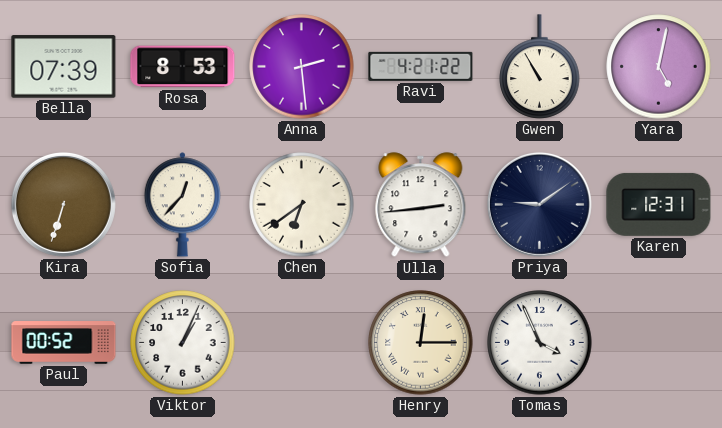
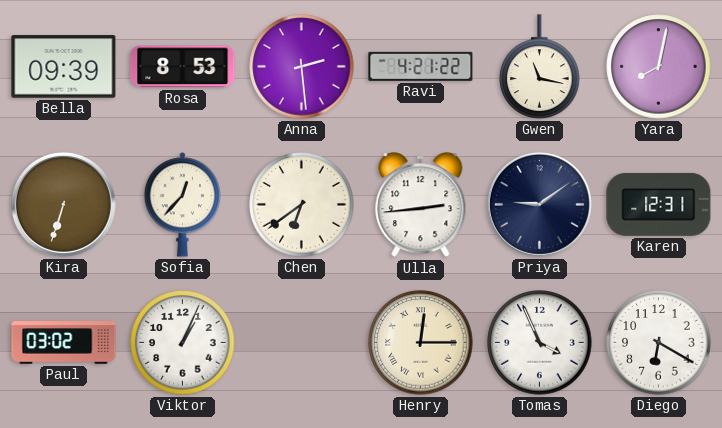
Bella: 07:39 -> 09:39 (64, 67)
Gwen: 10:55 -> 11:17 (540, 67)
Yara: 5:02 -> 8:02 (659, 67)
Paul: 00:52 -> 03:02 (64, 343)
Diego: none -> 6:20 (659, 343)
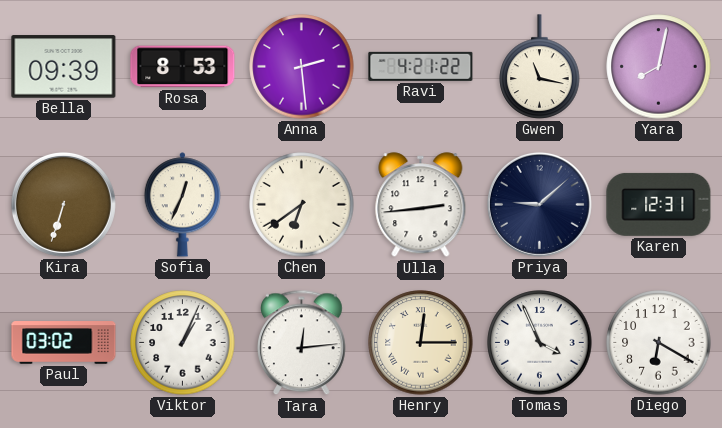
Sofia: 12:37 -> 12:34 (182, 205)
Priya: 9:09 -> 9:08 (539, 204)
Tara: none -> 12:14 (302, 343)
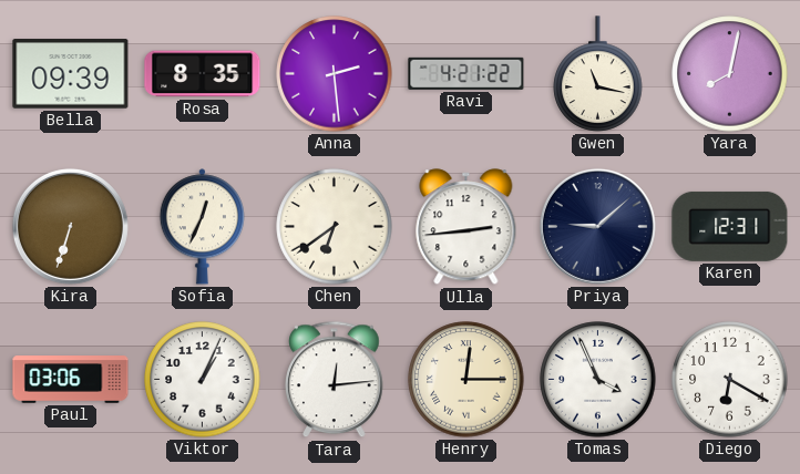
Rosa: 8:53 -> 8:35 (203, 74)
Paul: 03:02 -> 03:06 (71, 380)
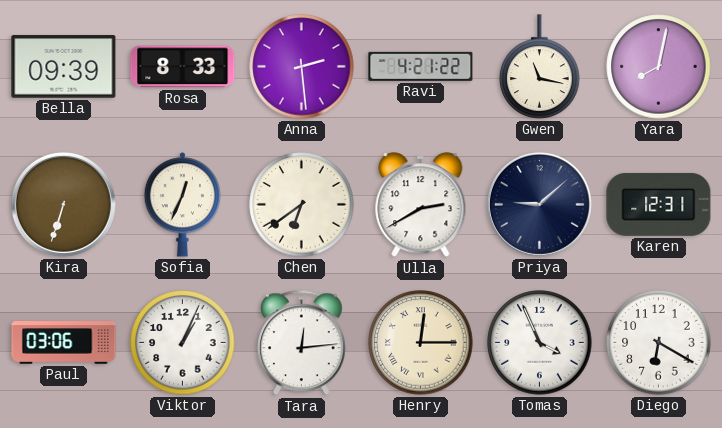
Rosa: 8:35 -> 8:33 (183, 67)
Ulla: 2:44 -> 2:40 (421, 205)
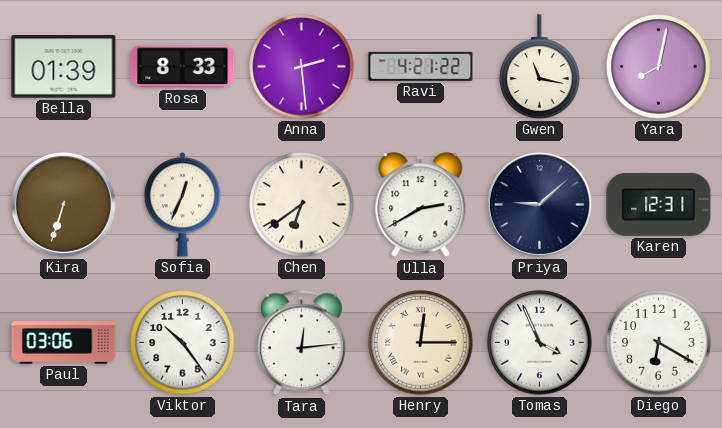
Bella: 09:39 -> 01:39 (64, 67)
Viktor: 1:04 -> 10:24 (183, 343)
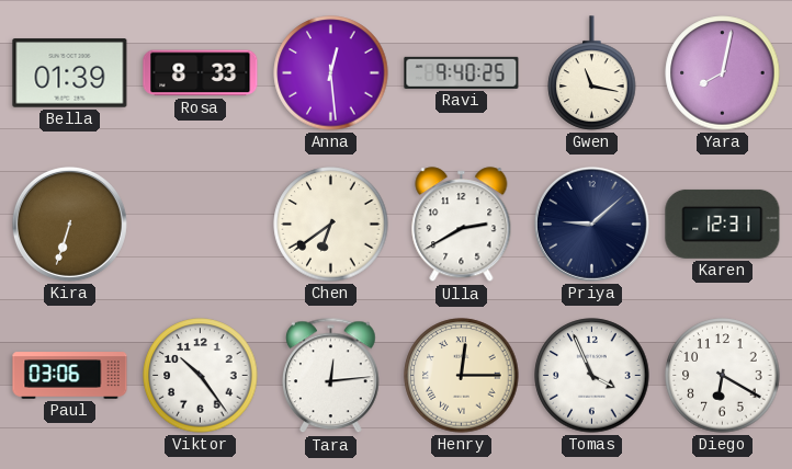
Anna: 2:29 -> 12:29 (331, 73)
Ravi: 4:21 -> 9:40 (462, 72)
Sofia: 12:34 -> none (182, 205)
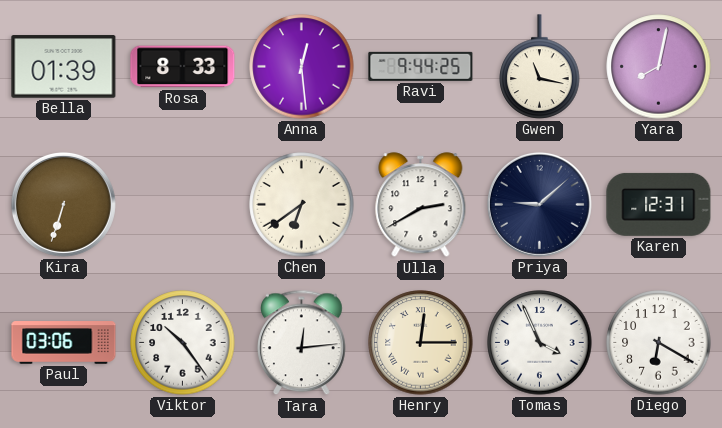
Ravi: 9:40 -> 9:44 (421, 66)
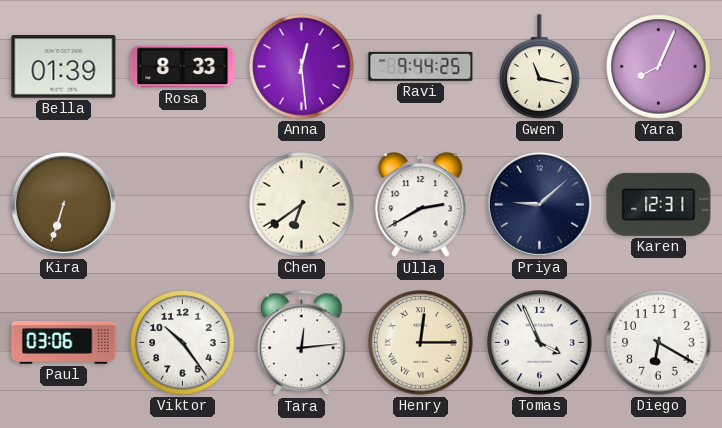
Yara: 8:02 -> 8:04 (659, 67)
